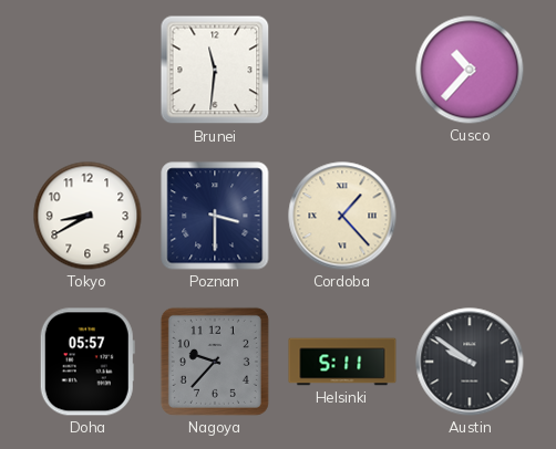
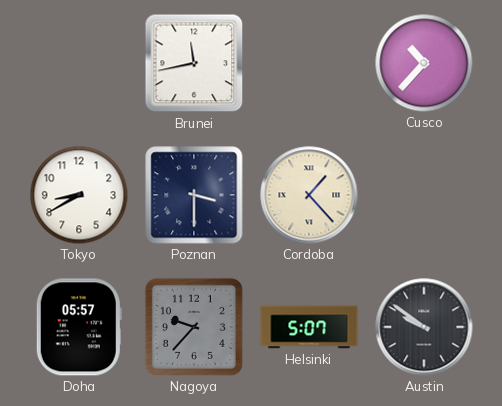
Brunei: 11:31 -> 11:43 (194, 63)
Helsinki: 5:11 -> 5:07 (309, 327)
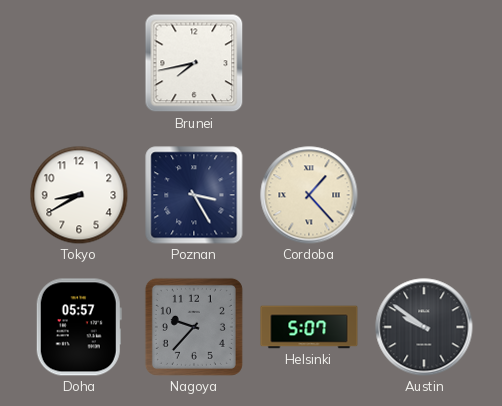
Brunei: 11:43 -> 7:43 (194, 63)
Cusco: 10:37 -> none (424, 63)
Poznan: 3:30 -> 3:25 (194, 195)
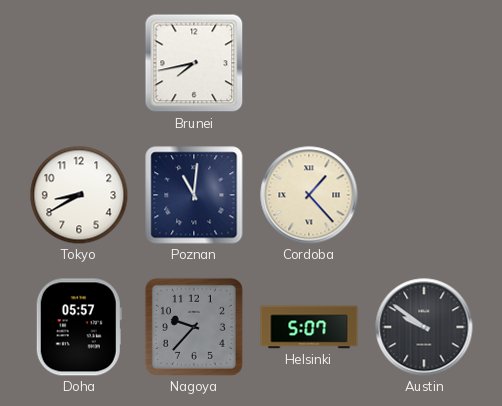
Poznan: 3:25 -> 11:01 (194, 195)
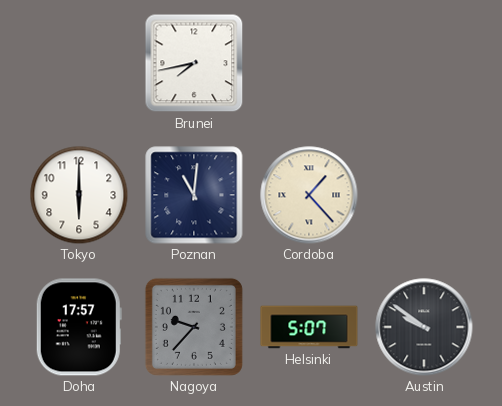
Tokyo: 8:40 -> 6:00 (79, 195)
Doha: 05:57 -> 17:57 (79, 327)
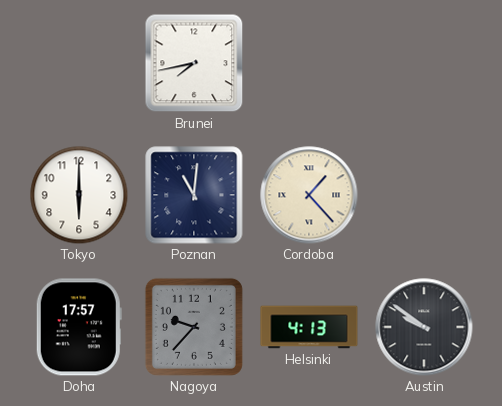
Helsinki: 5:07 -> 4:13 (309, 327)
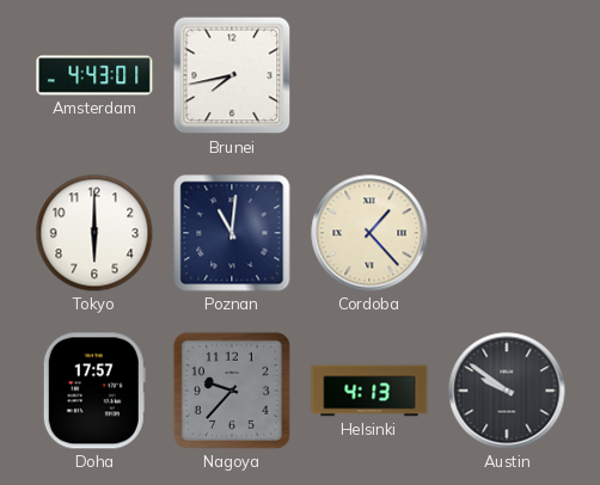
Amsterdam: none -> 4:43 (94, 75)
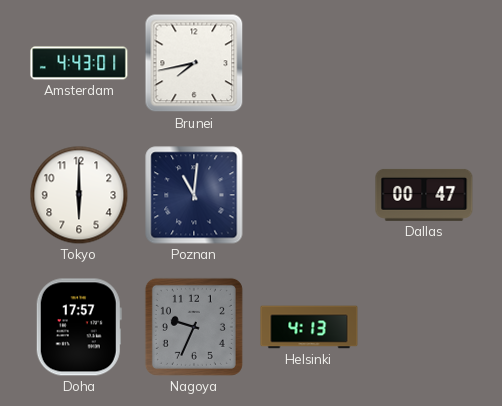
Cordoba: 1:23 -> none (369, 233)
Dallas: none -> 00:47 (424, 195)
Nagoya: 9:37 -> 9:34 (194, 327)
Austin: 9:51 -> none (507, 391)
